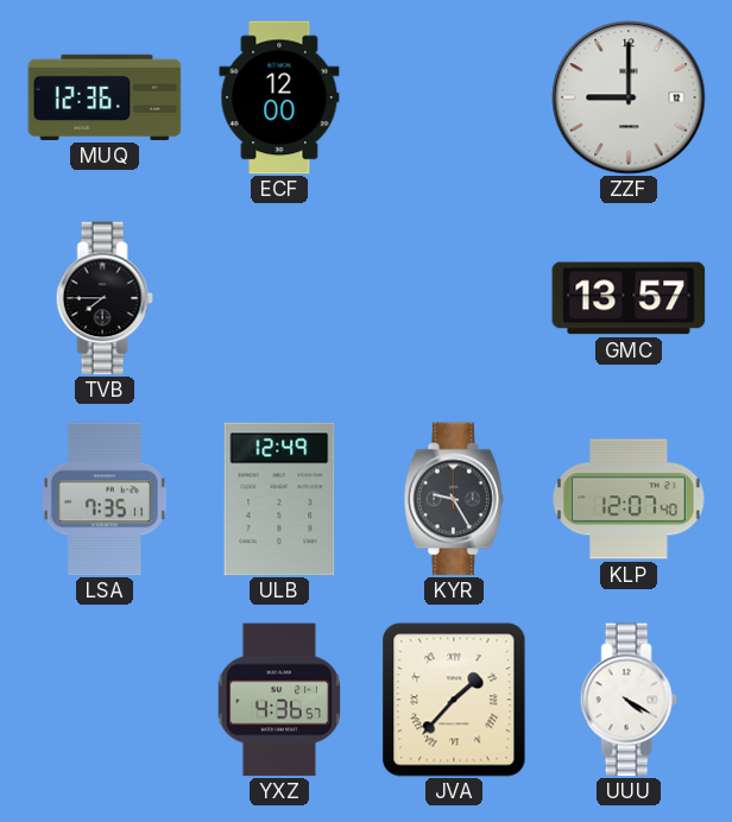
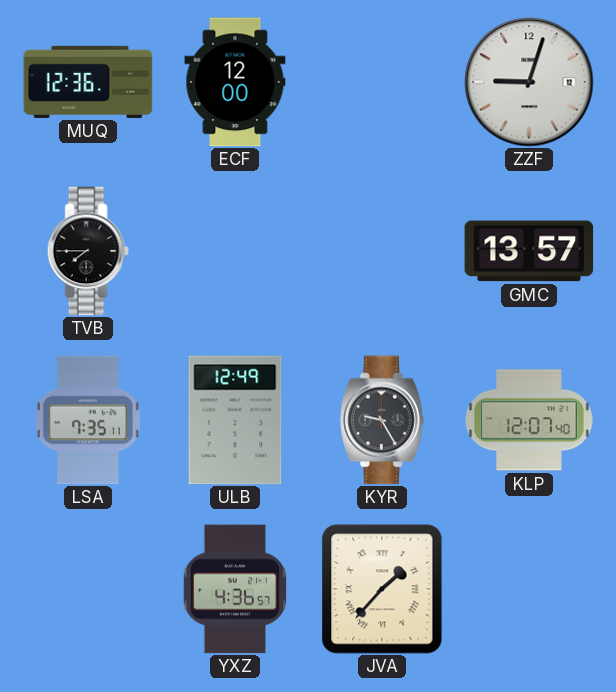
ZZF: 9:00 -> 9:03 (529, 82)
UUU: 4:20 -> none (629, 700)
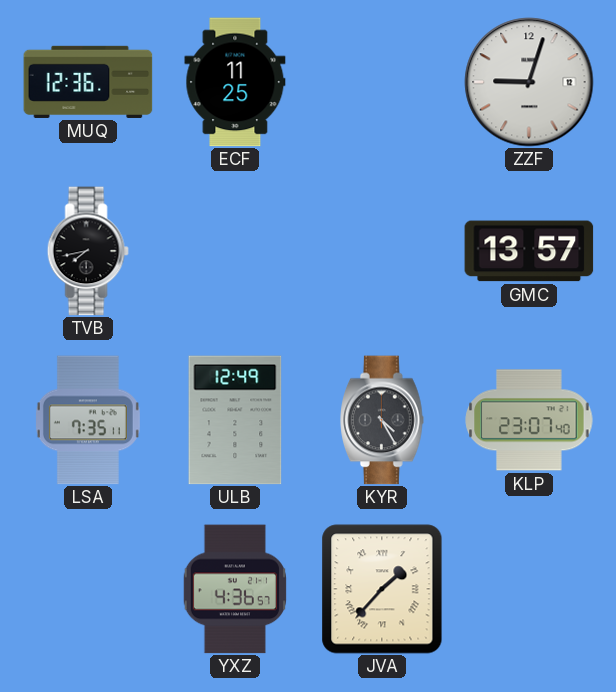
ECF: 12:00 -> 11:25 (235, 82)
TVB: 7:45 -> 7:43 (88, 251)
KYR: 9:25 -> 4:25 (382, 420)
KLP: 12:07 -> 23:07 (529, 420)
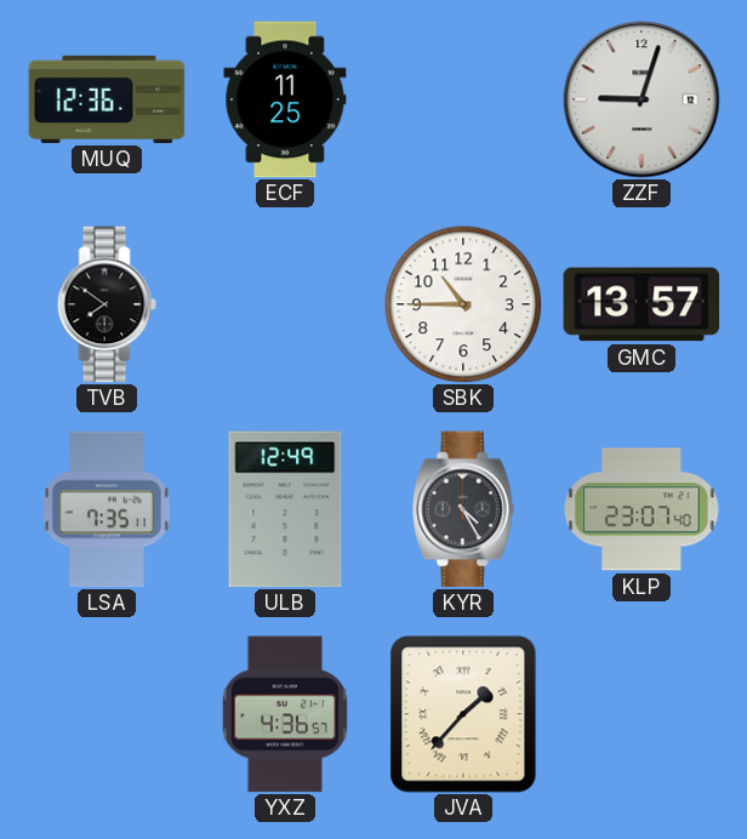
TVB: 7:43 -> 7:51 (107, 304)
SBK: none -> 10:45 (463, 304)
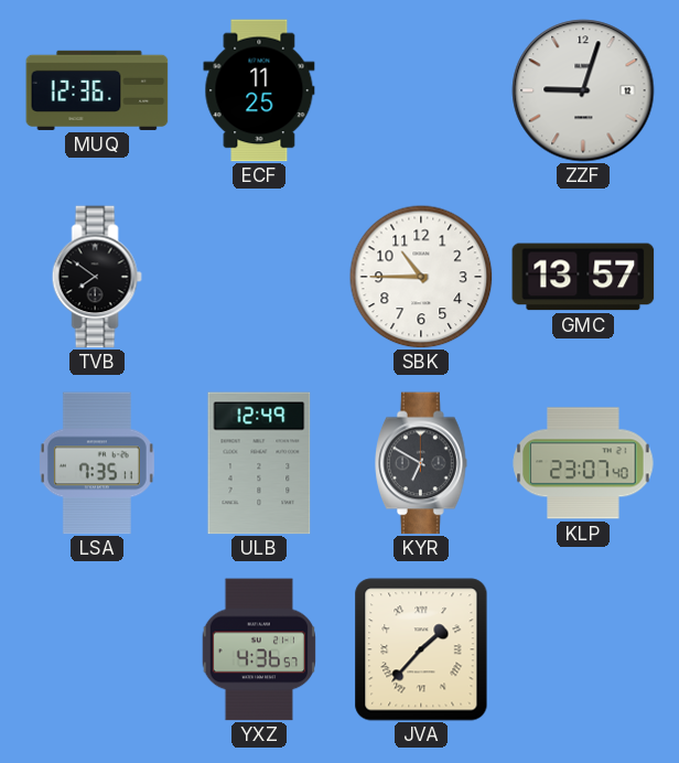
KYR: 4:25 -> 6:50 (421, 463)
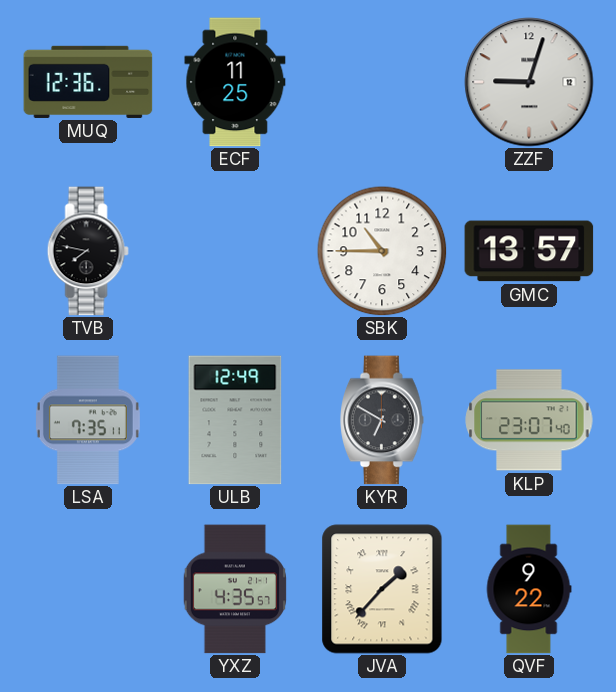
TVB: 7:51 -> 7:47 (88, 251)
YXZ: 4:36 -> 4:35 (235, 589)
QVF: none -> 9:22 (529, 589)
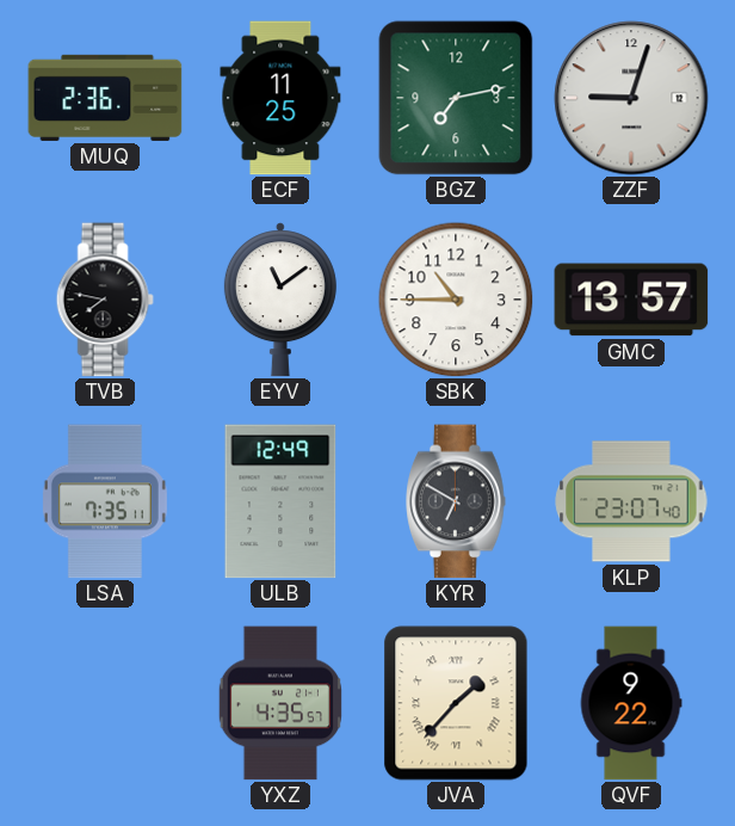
MUQ: 12:36 -> 2:36 (105, 98)
BGZ: none -> 7:13 (456, 98)
EYV: none -> 11:09 (280, 300)
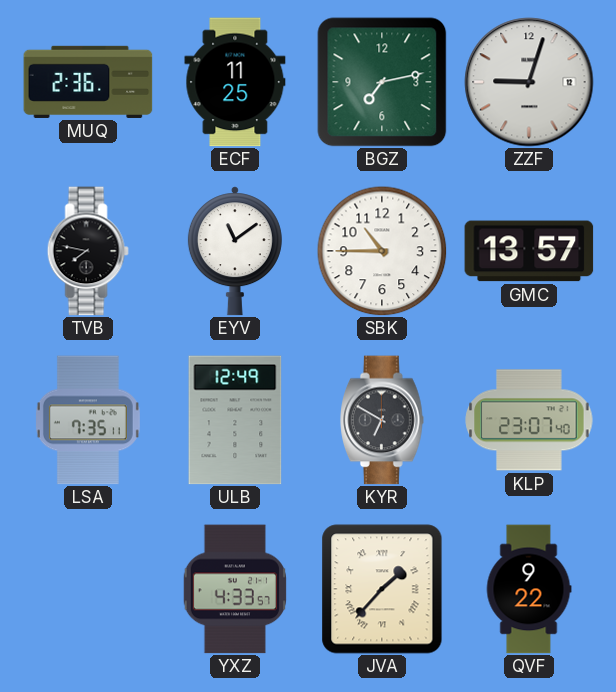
YXZ: 4:35 -> 4:33 (235, 589)
